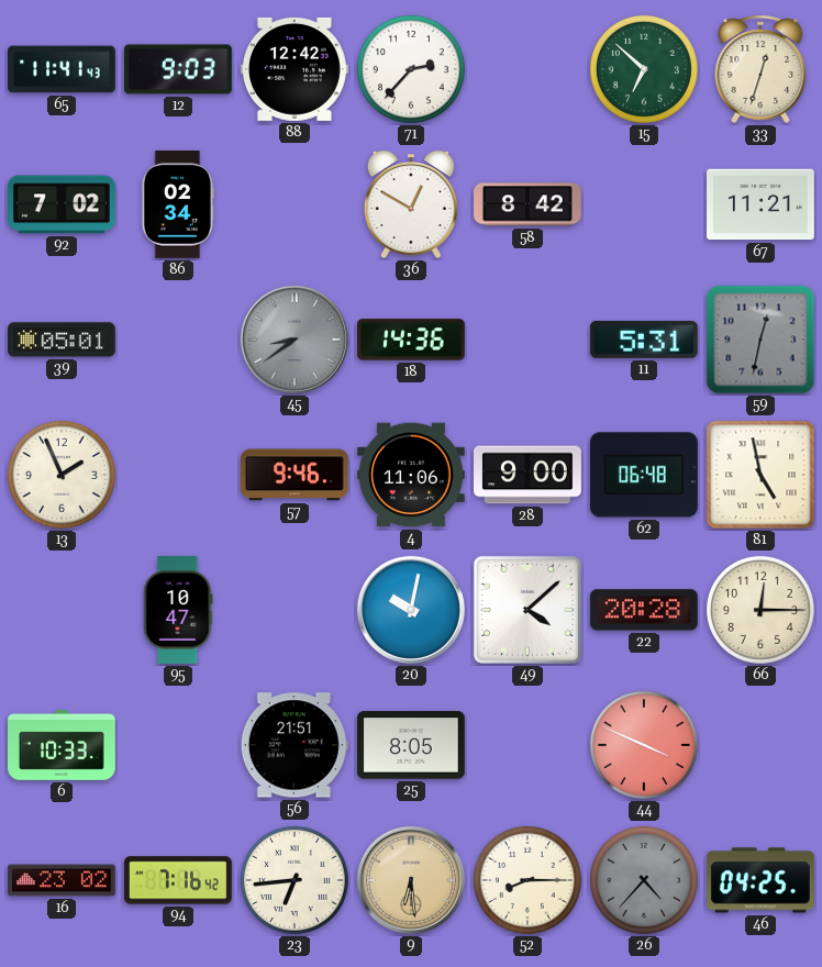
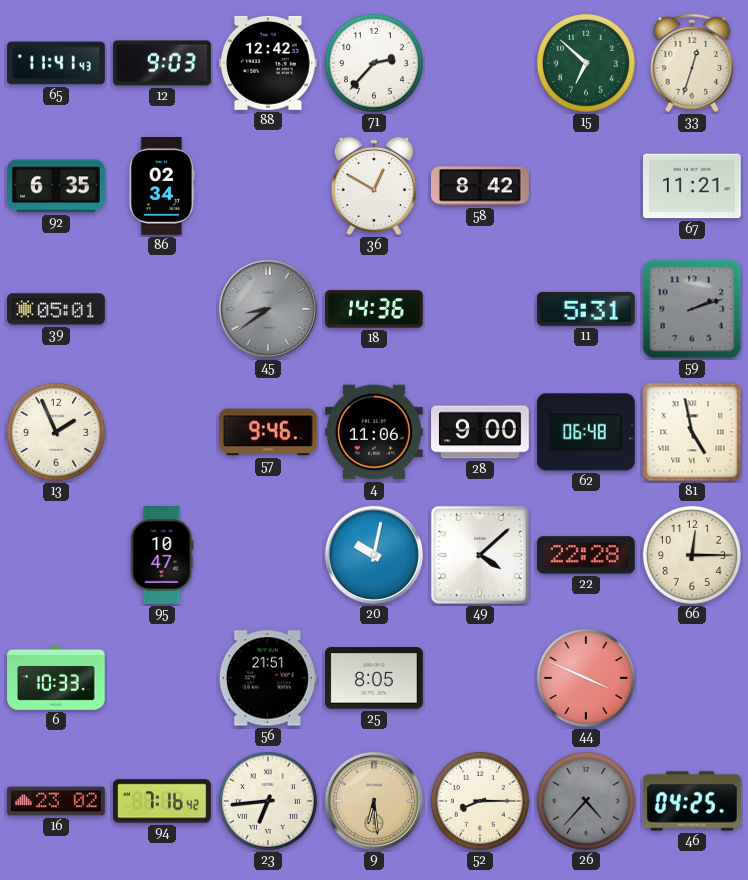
92: 7:02 -> 6:35 (57, 186)
59: 12:32 -> 2:12 (692, 309)
22: 20:28 -> 22:28 (586, 555)
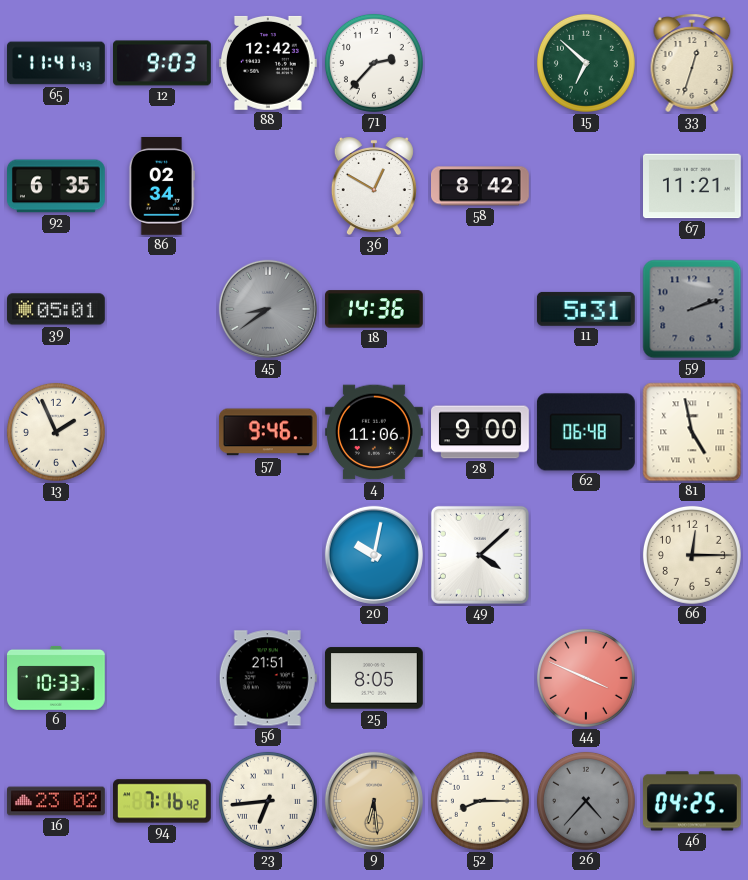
95: 10:47 -> none (162, 556)
22: 22:28 -> none (586, 555)
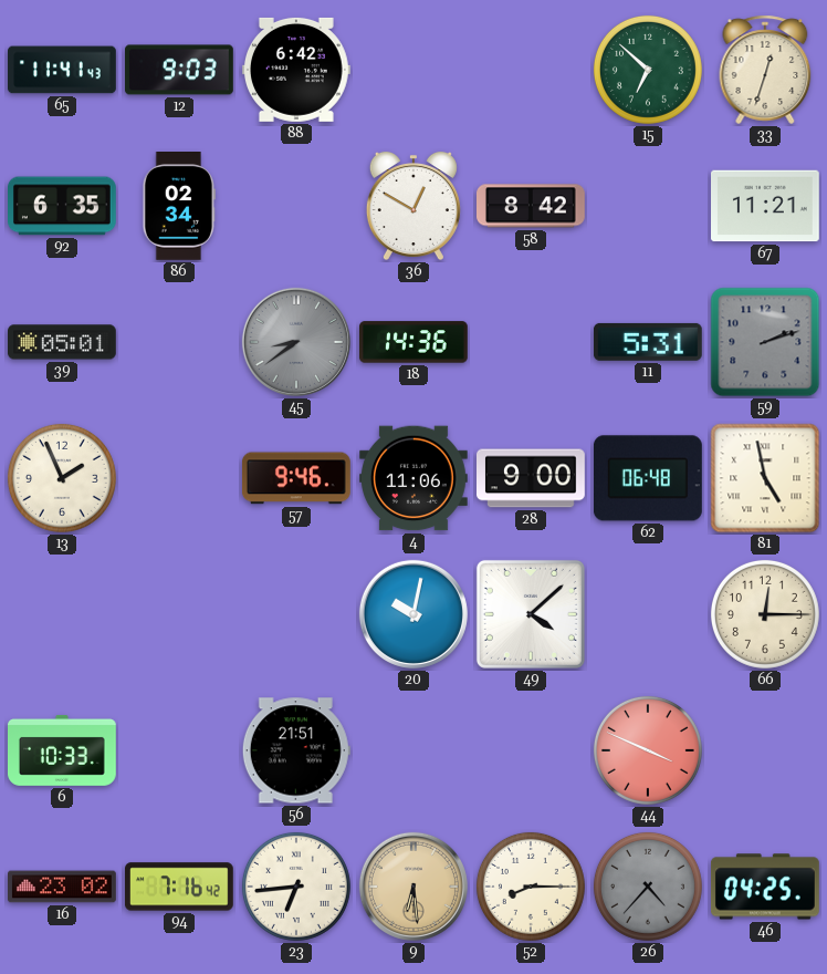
88: 12:42 -> 6:42 (296, 70)
71: 2:37 -> none (374, 63)
25: 8:05 -> none (375, 678)
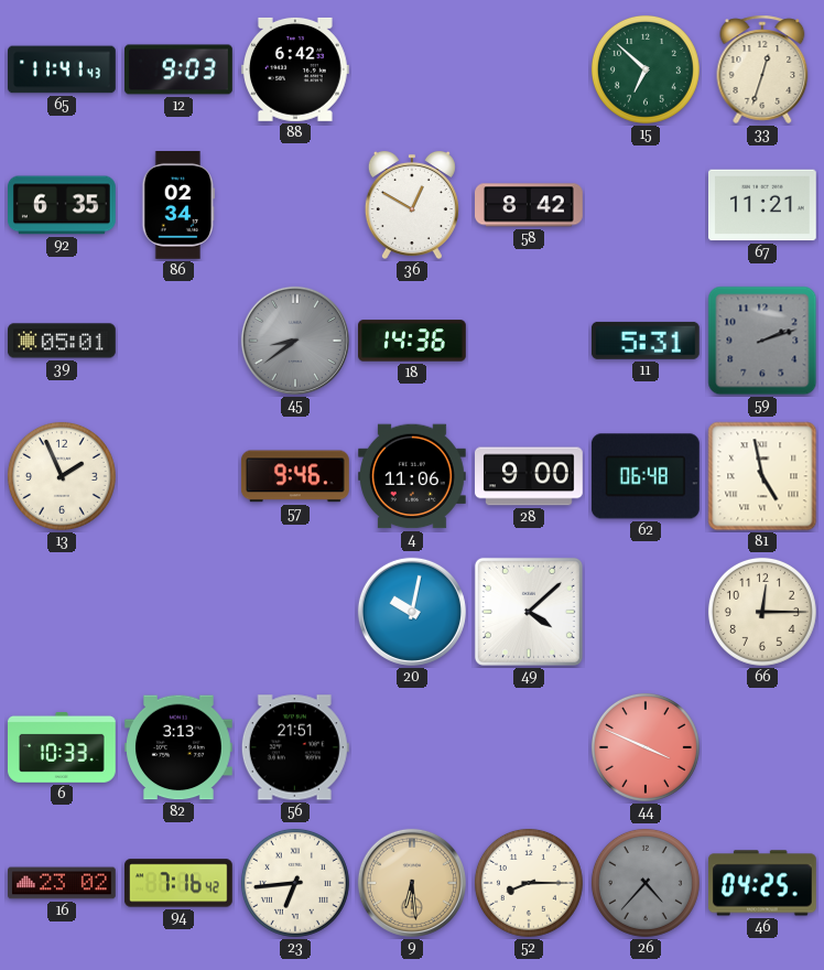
82: none -> 3:13 (180, 747)
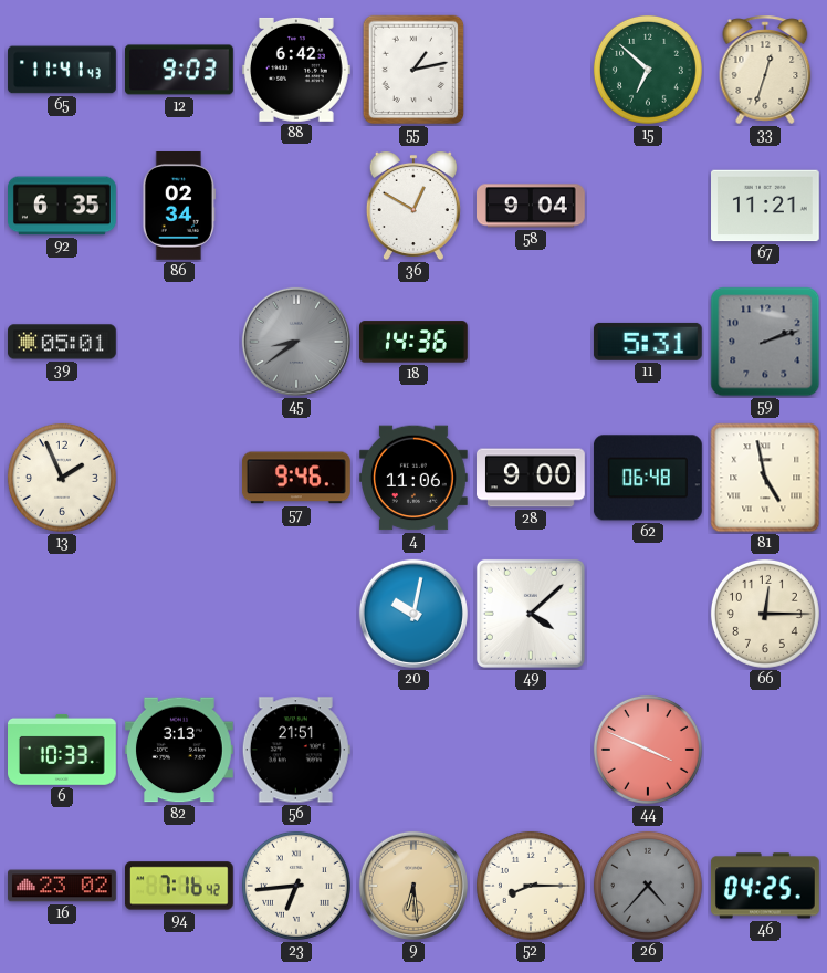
55: none -> 1:13 (414, 70)
58: 8:42 -> 9:04 (532, 206)
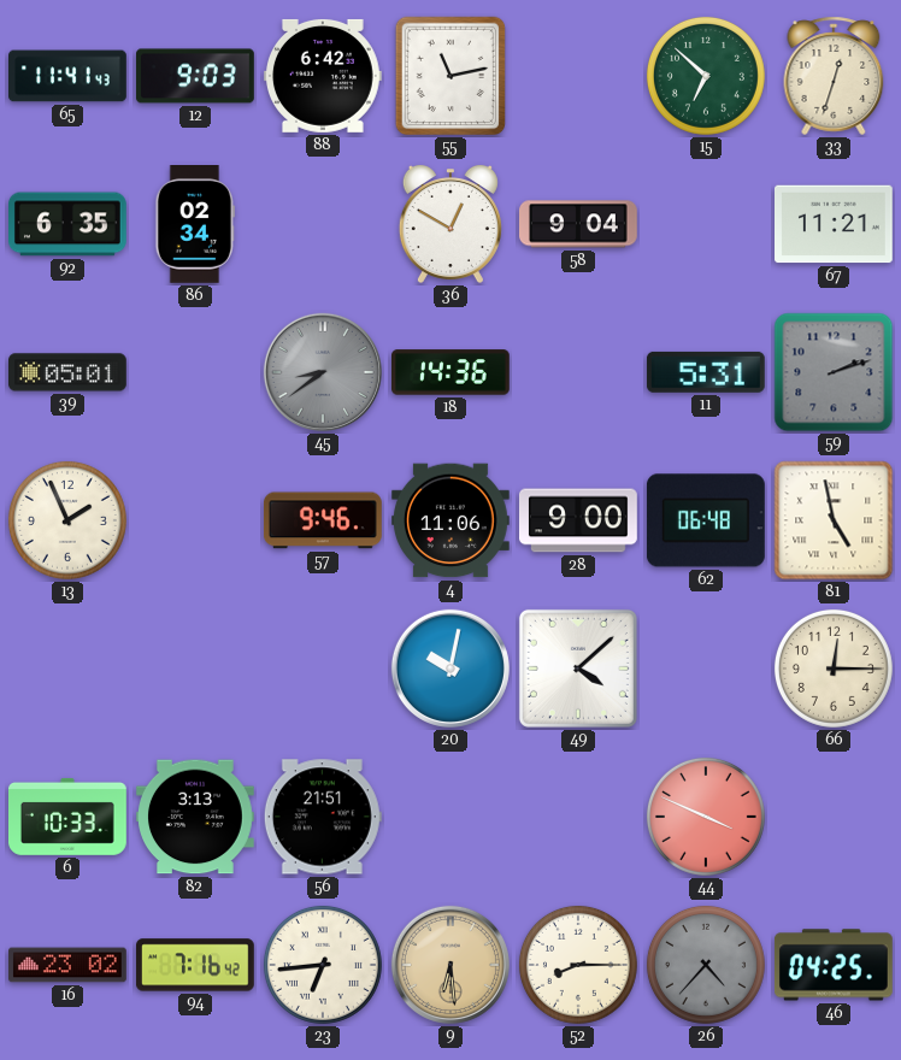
55: 1:13 -> 11:13 (450, 76)
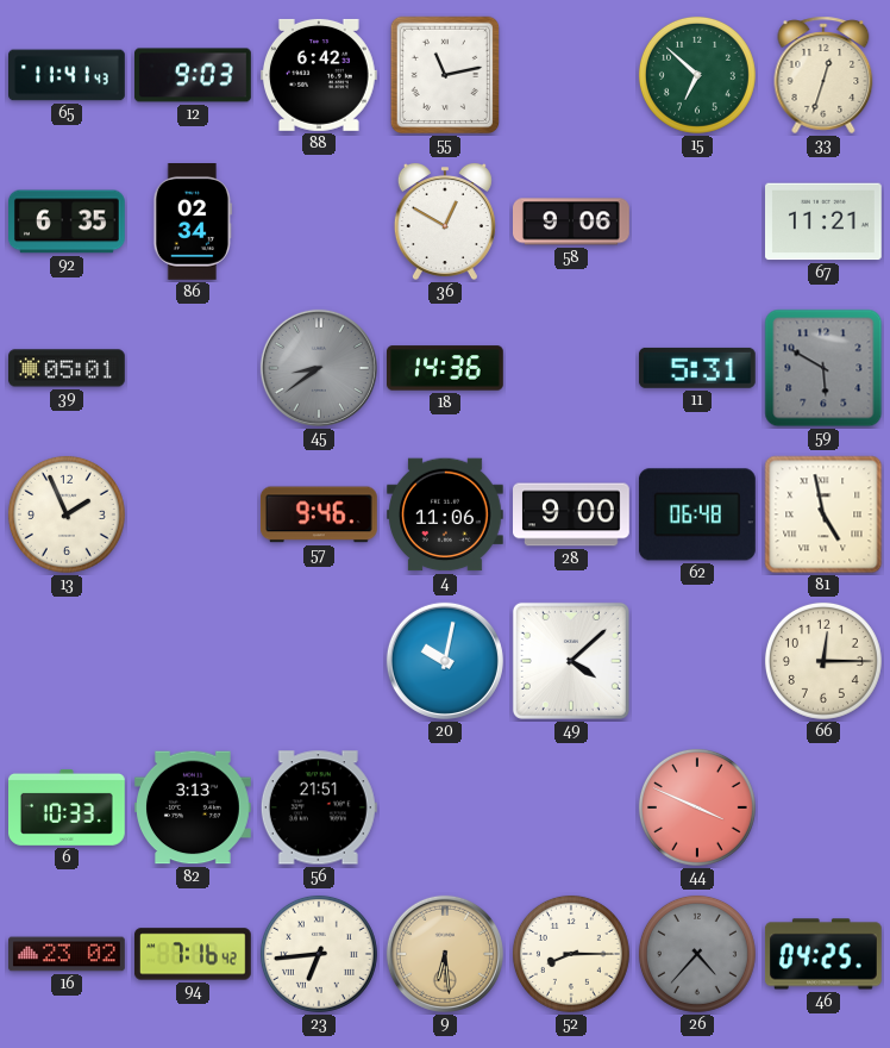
58: 9:04 -> 9:06 (572, 222)
59: 2:12 -> 5:50 (823, 368)
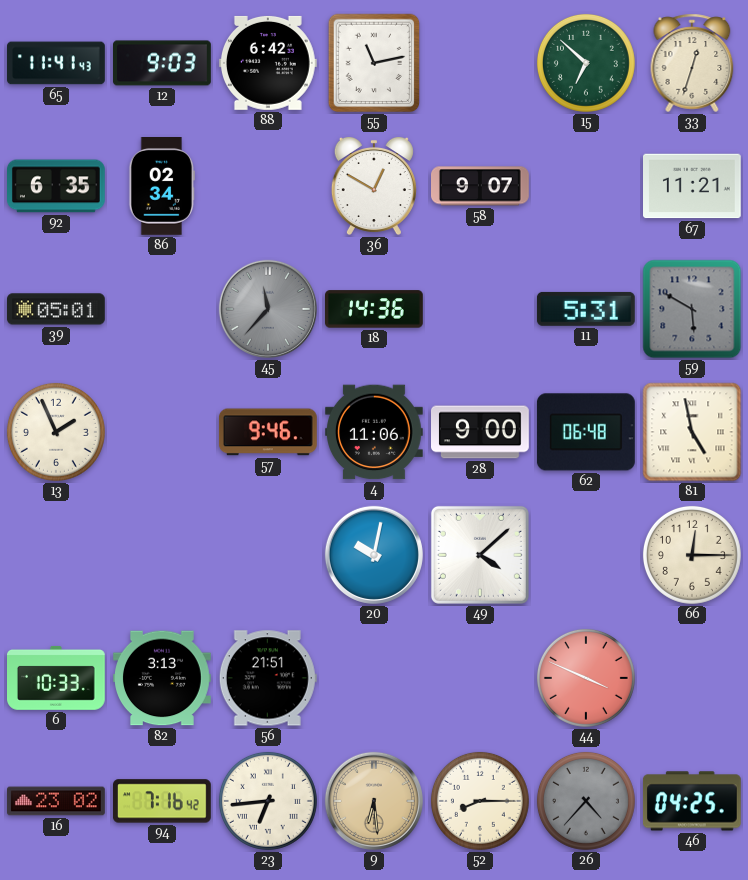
58: 9:06 -> 9:07 (481, 186)
45: 8:39 -> 11:37 (268, 309)
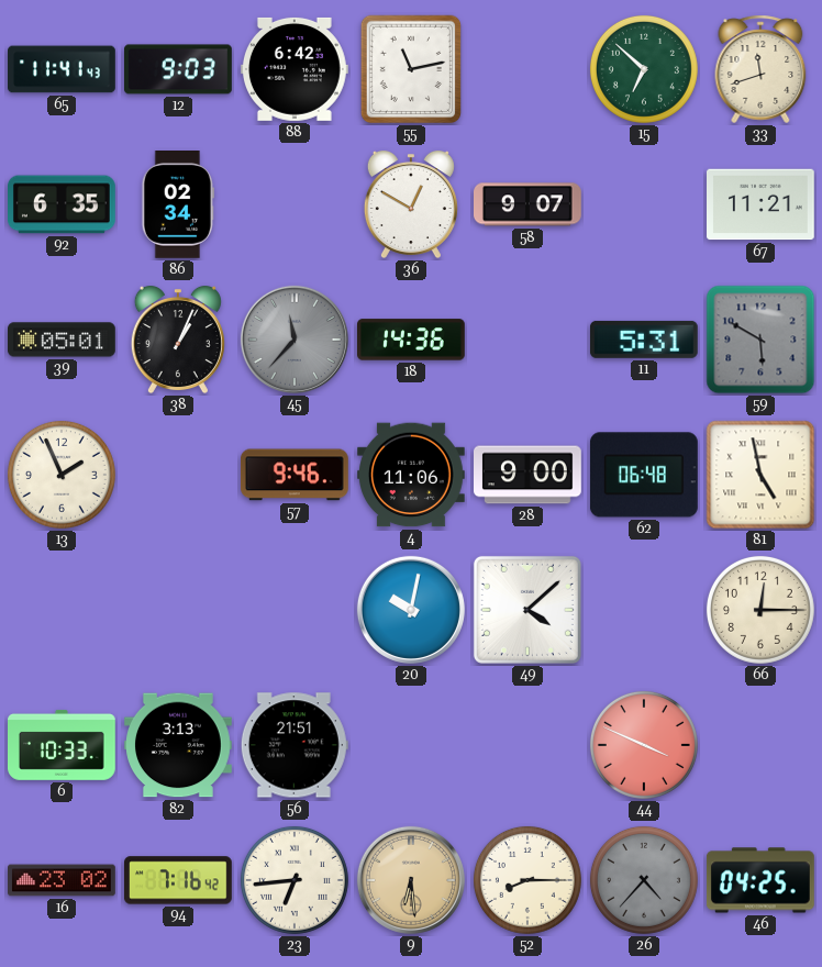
33: 12:33 -> 11:42 (760, 69)
38: none -> 1:04 (178, 340)
